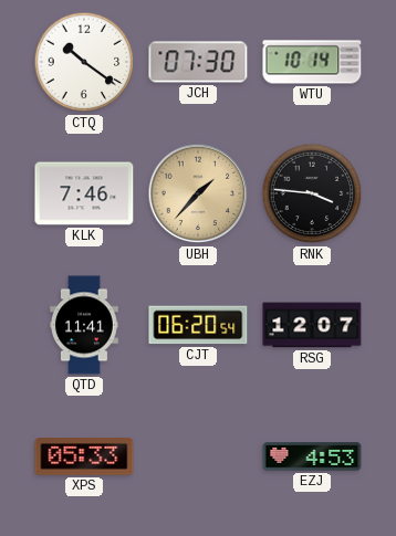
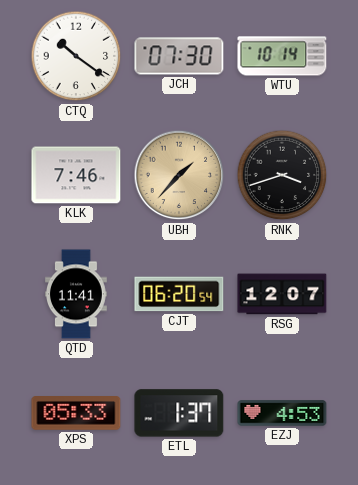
RNK: 3:46 -> 3:42 (282, 175)
ETL: none -> 1:37 (179, 413)
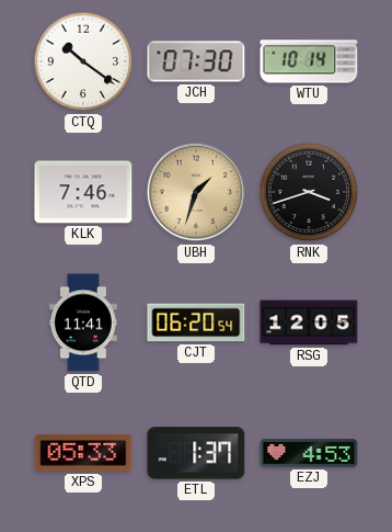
UBH: 1:37 -> 1:33 (196, 192)
RSG: 12:07 -> 12:05 (309, 322)
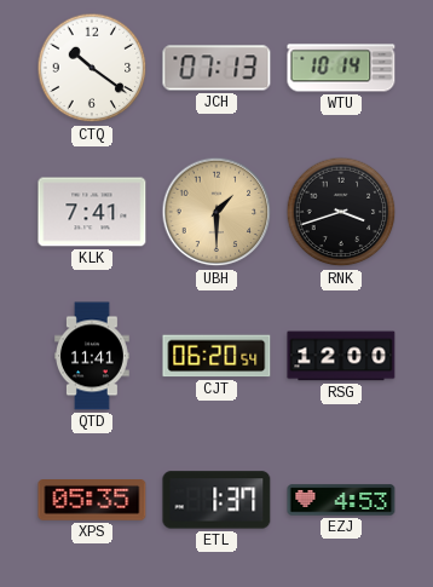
JCH: 07:30 -> 07:13 (217, 68)
KLK: 7:46 -> 7:41 (92, 212)
UBH: 1:33 -> 1:30 (217, 212)
RSG: 12:05 -> 12:00 (341, 356)
XPS: 05:33 -> 05:35 (92, 501)
